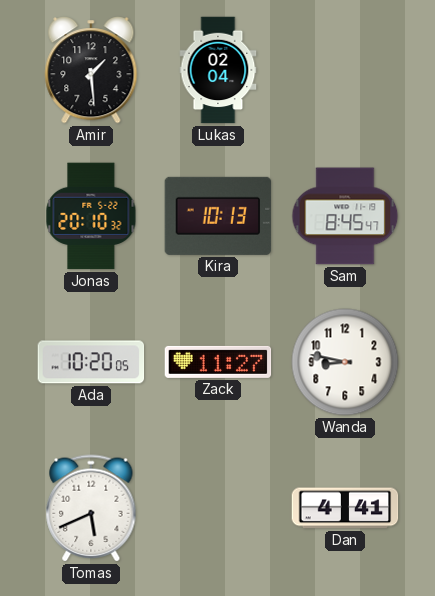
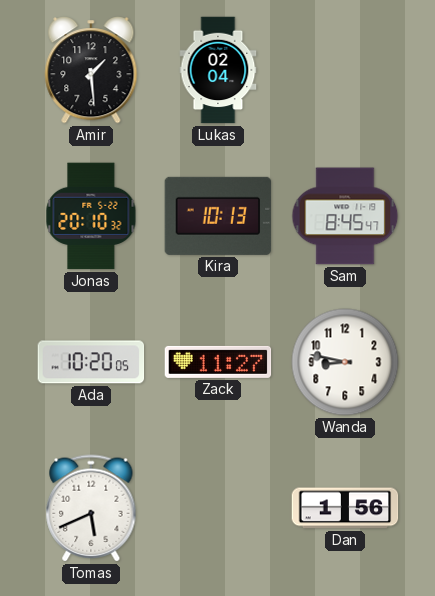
Dan: 4:41 -> 1:56 (345, 508)
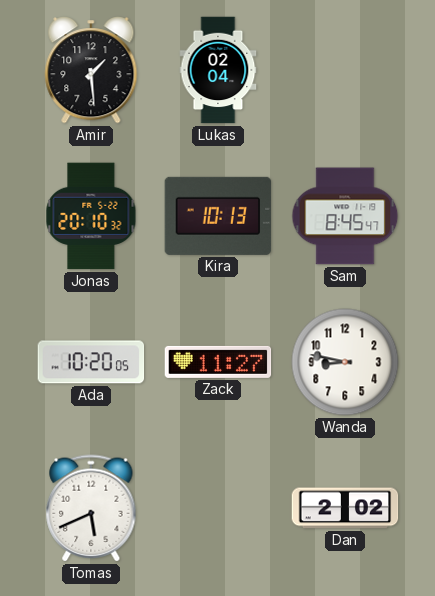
Dan: 1:56 -> 2:02 (345, 508)
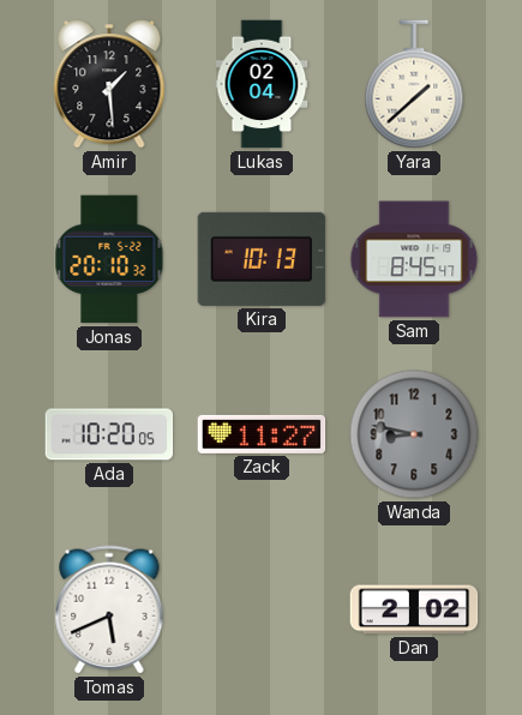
Yara: none -> 1:38 (414, 84)
Wanda dial: white -> grey (414, 434)
